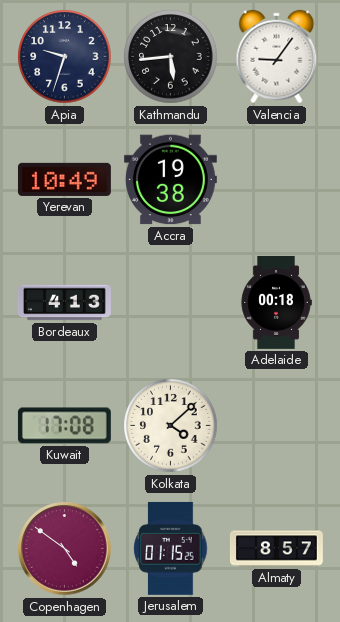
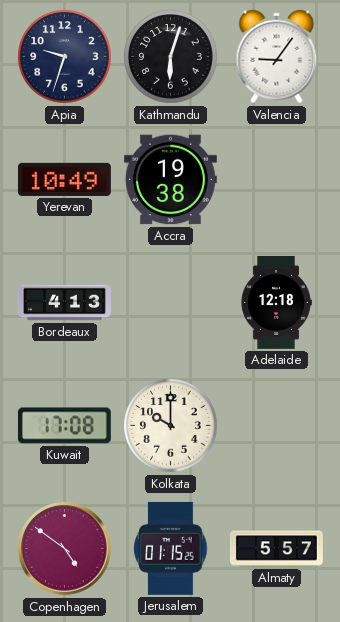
Kathmandu: 5:44 -> 6:03 (171, 57)
Adelaide: 00:18 -> 12:18 (276, 302)
Kolkata: 4:08 -> 10:00 (171, 426)
Almaty: 8:57 -> 5:57 (276, 549)
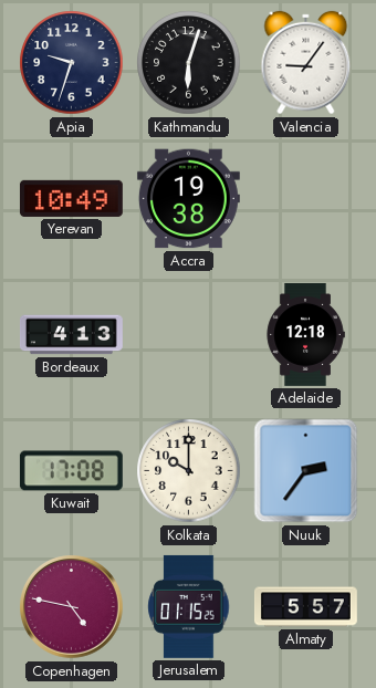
Nuuk: none -> 2:36 (306, 471)
Copenhagen: 4:51 -> 4:47 (72, 607)
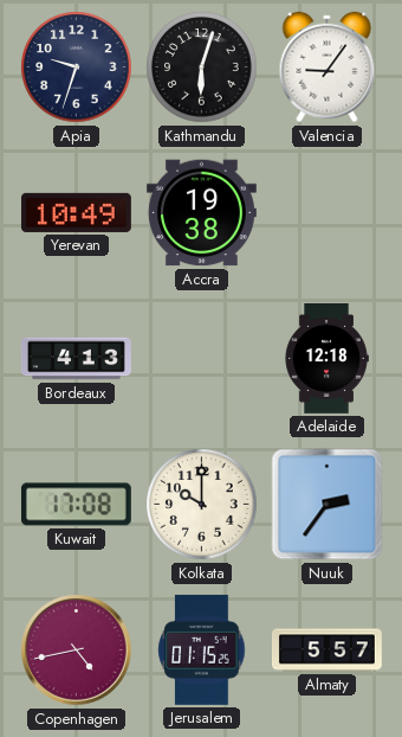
Copenhagen: 4:47 -> 4:43 (77, 651)
